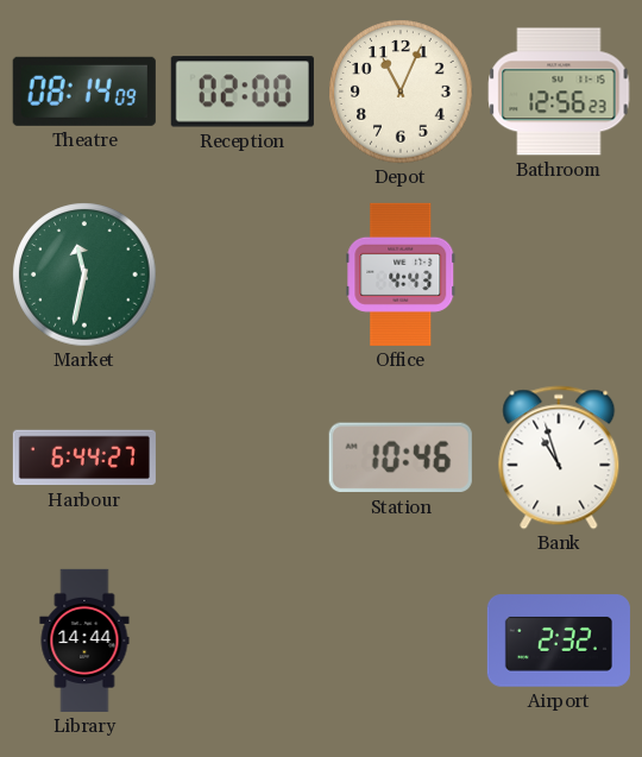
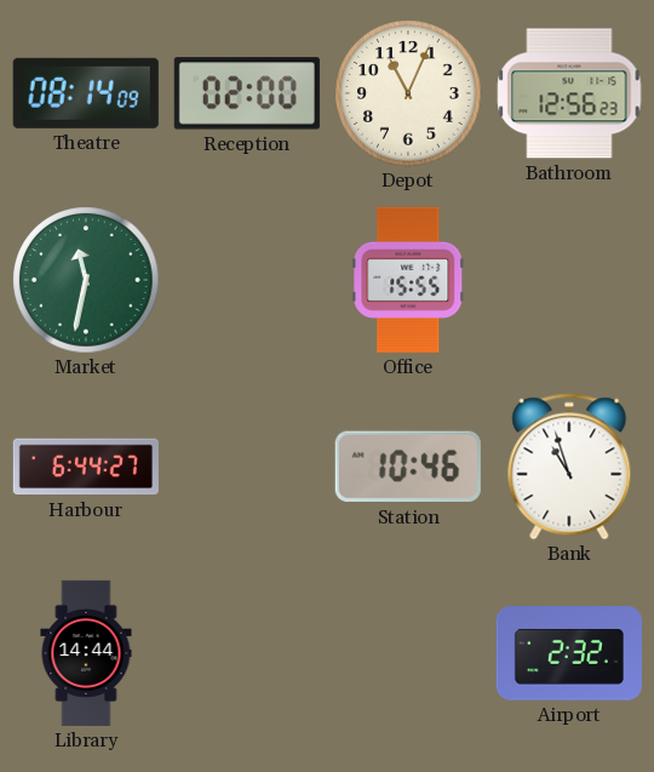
Office: 4:43 -> 15:55 (408, 280)
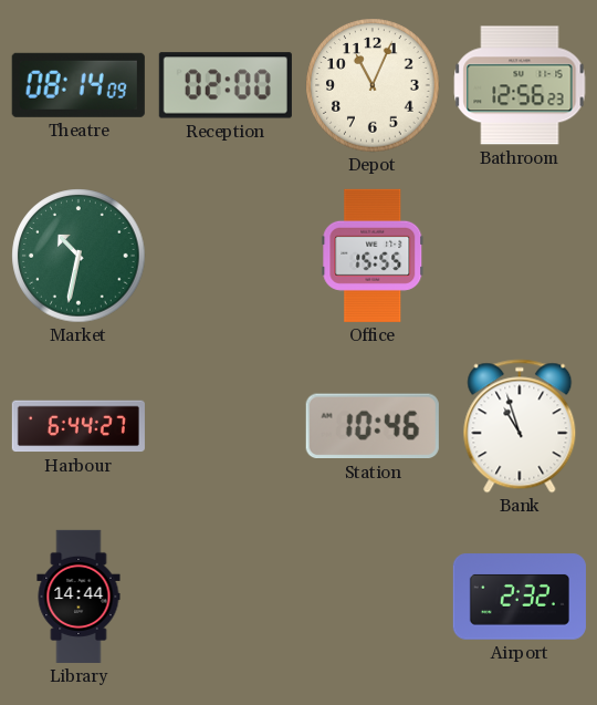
Market: 11:32 -> 10:32 (78, 256)
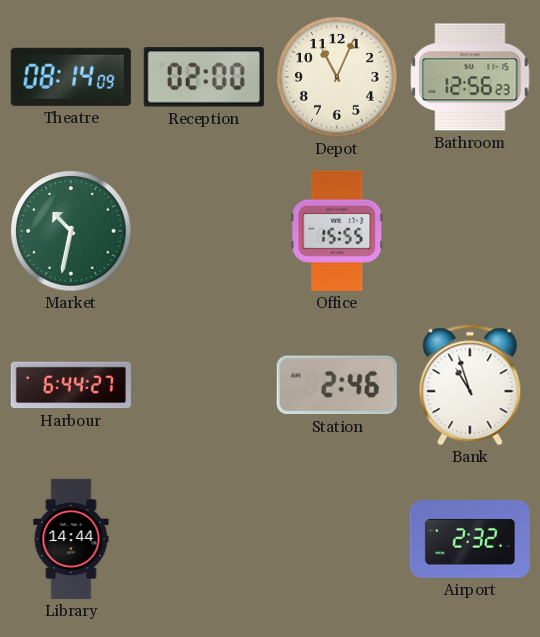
Station: 10:46 -> 2:46 (337, 385)
